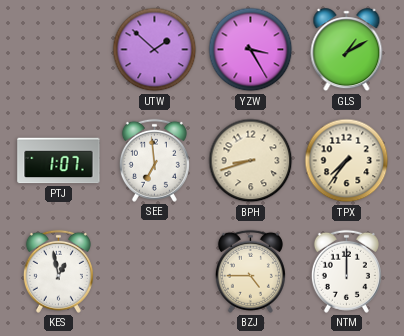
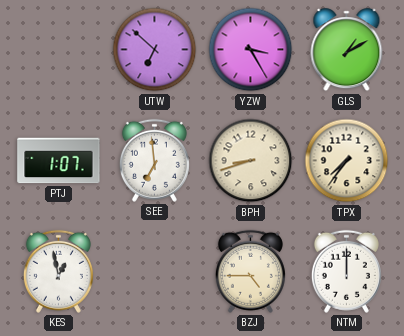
UTW: 1:52 -> 6:52 (155, 50)
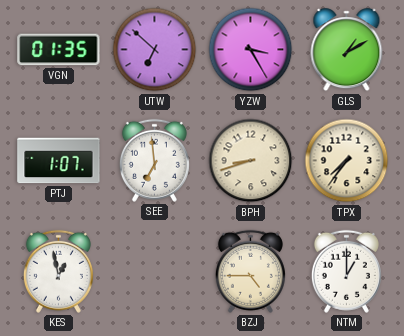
VGN: none -> 01:35 (59, 50)
NTM: 12:00 -> 1:00 (346, 271)
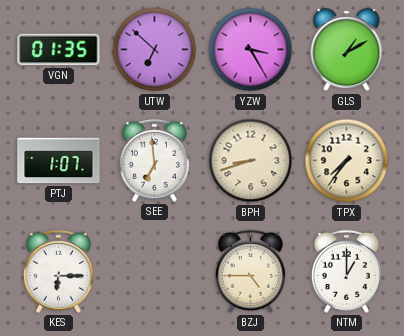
KES: 12:58 -> 6:15 (58, 271)
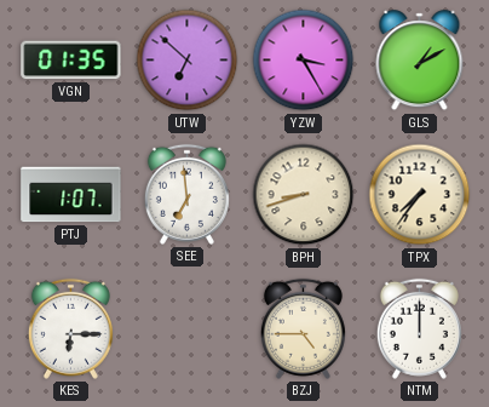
NTM: 1:00 -> 12:00 (419, 328)
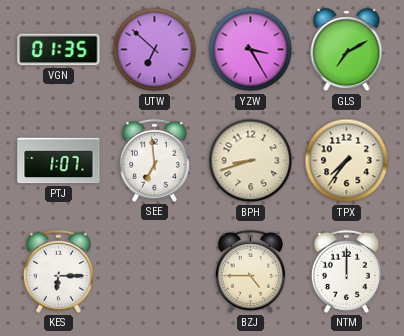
GLS: 1:10 -> 7:10 (347, 50)
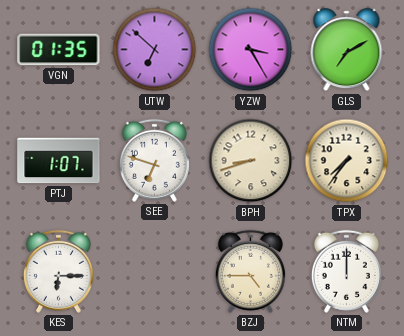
SEE: 6:59 -> 6:48 (154, 160)
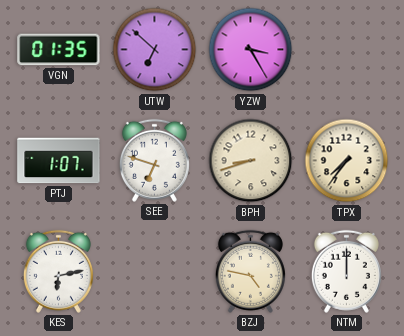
GLS: 7:10 -> none (347, 50)
KES: 6:15 -> 6:13 (58, 271)
BZJ: 4:45 -> 4:47 (250, 271)
